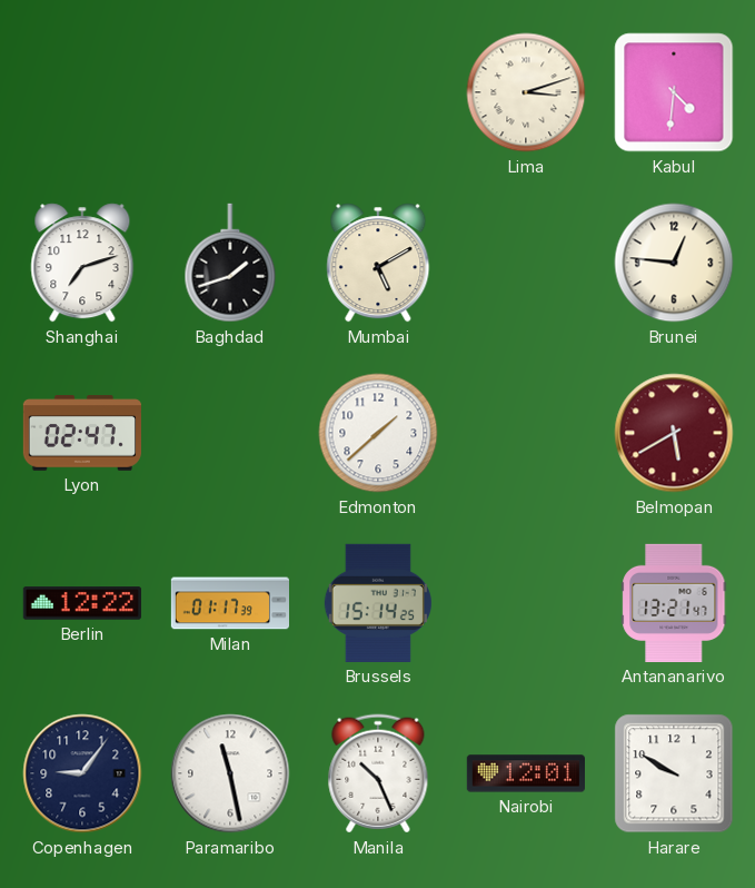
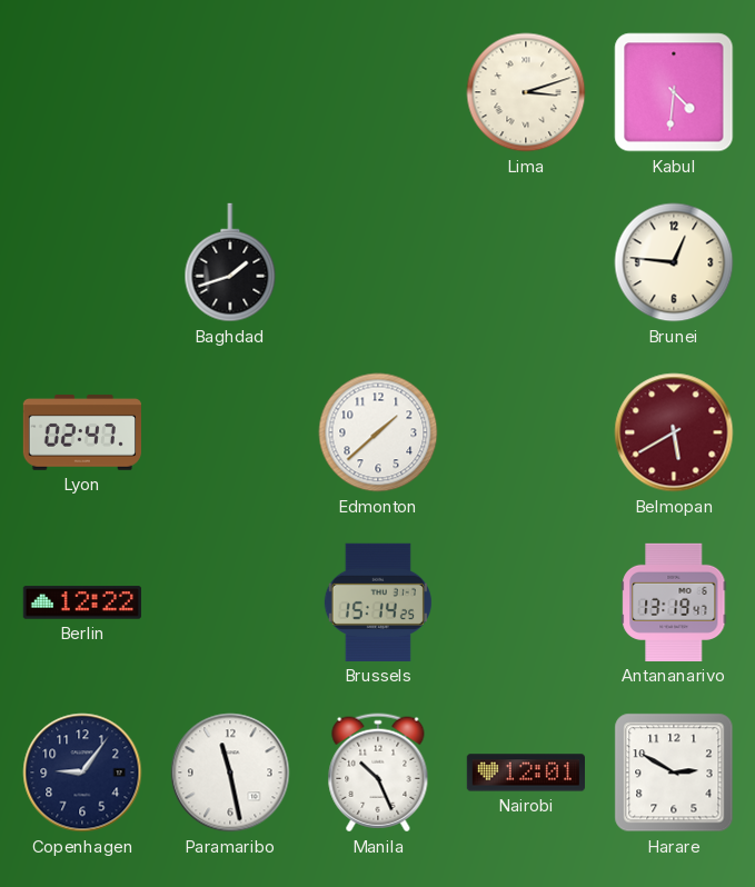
Shanghai: 7:12 -> none (82, 263)
Mumbai: 5:10 -> none (378, 263)
Milan: 01:17 -> none (229, 603)
Antananarivo: 13:21 -> 13:19 (674, 602)
Harare: 9:50 -> 2:50 (674, 773)
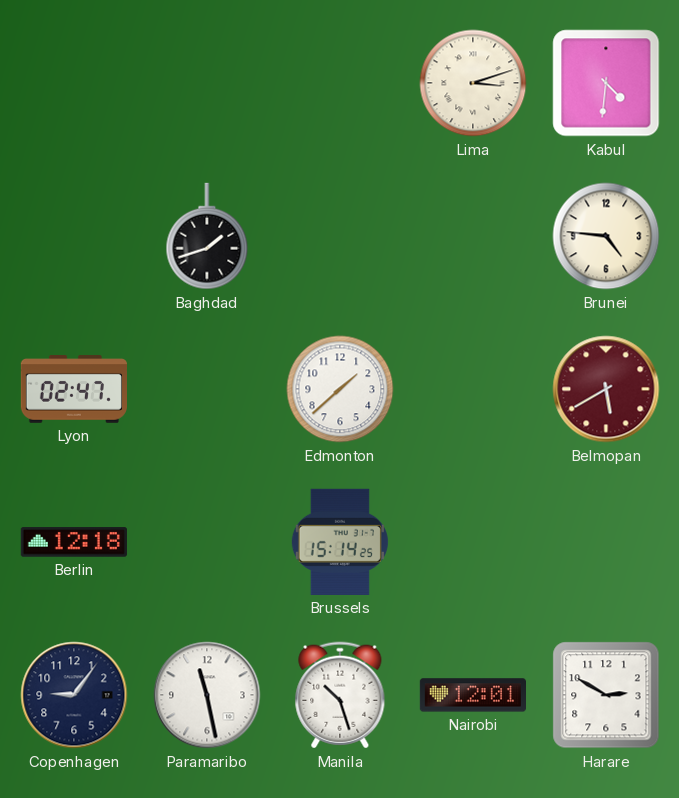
Brunei: 12:46 -> 4:46 (606, 236)
Berlin: 12:22 -> 12:18 (74, 542)
Antananarivo: 13:19 -> none (674, 602)
Manila: 10:26 -> 10:27 (340, 695)
